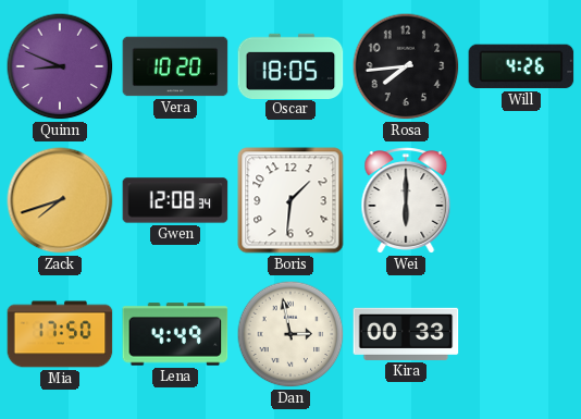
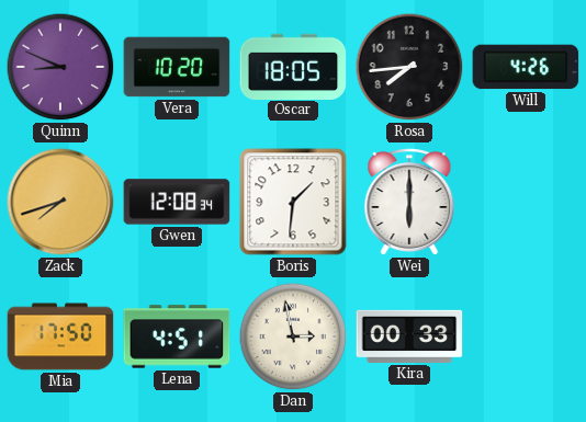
Lena: 4:49 -> 4:51 (177, 337)
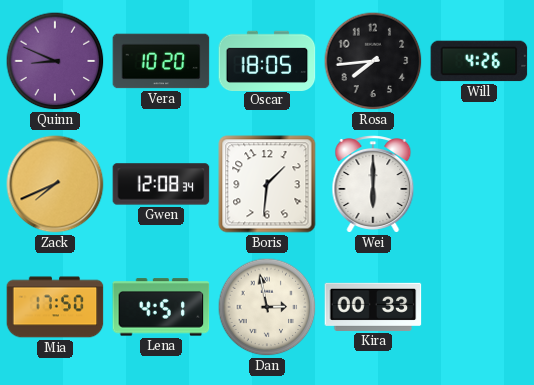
Zack: 7:42 -> 7:41 (55, 184)
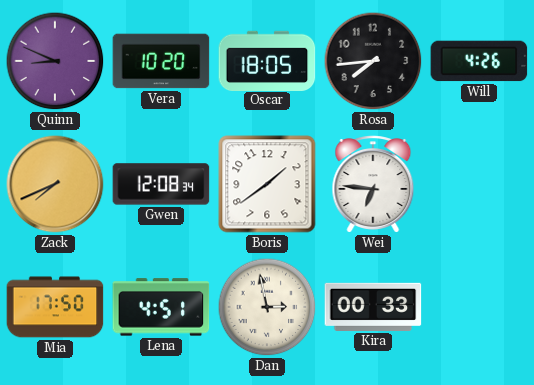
Boris: 1:31 -> 1:39 (267, 184)
Wei: 6:00 -> 6:46 (373, 184)
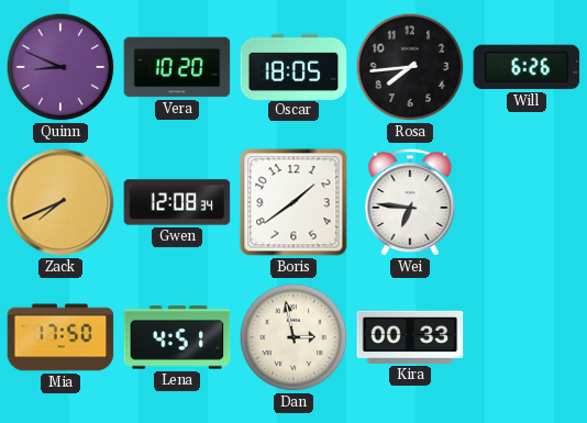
Will: 4:26 -> 6:26 (527, 67)
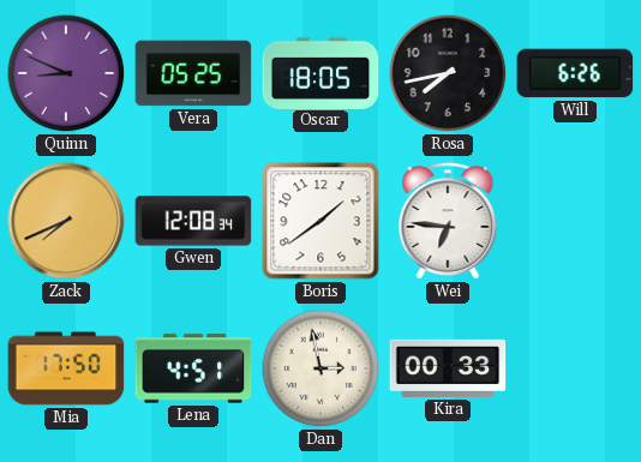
Vera: 10:20 -> 05:25 (193, 73)
Rosa: 7:44 -> 7:43 (448, 73)
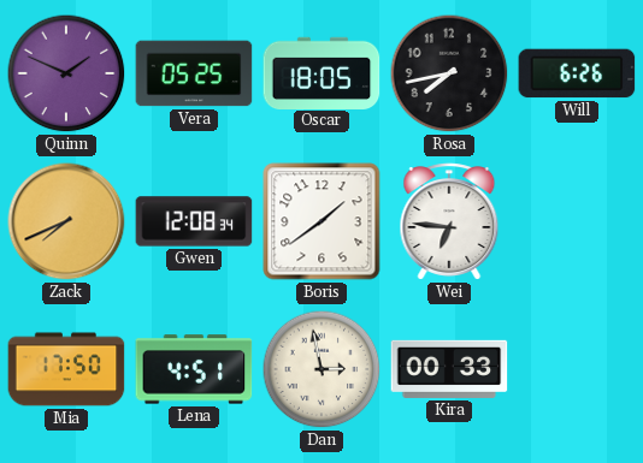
Quinn: 8:49 -> 1:49 (66, 73)
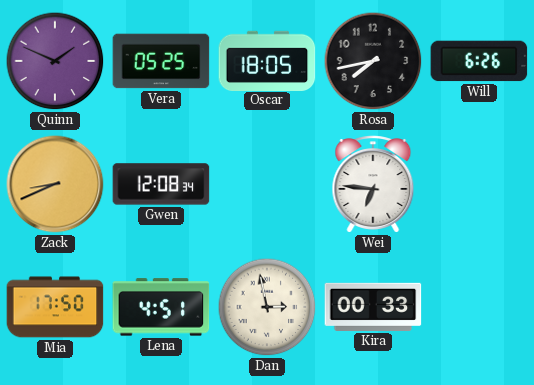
Zack: 7:41 -> 8:41 (55, 184)
Boris: 1:39 -> none (321, 221)
